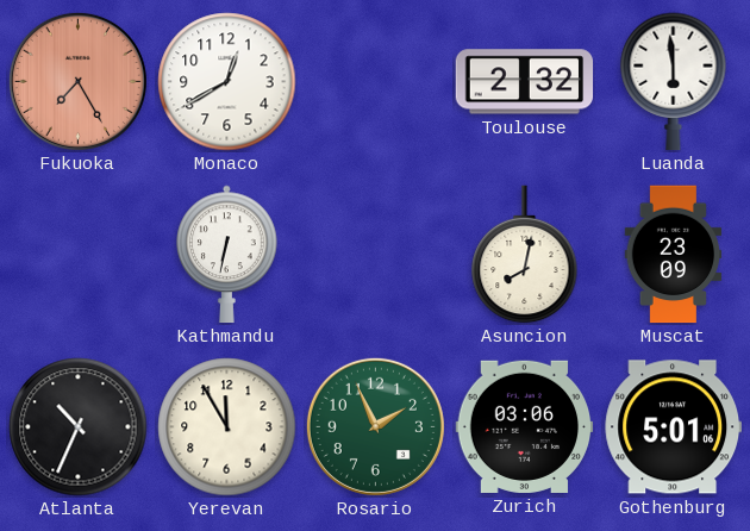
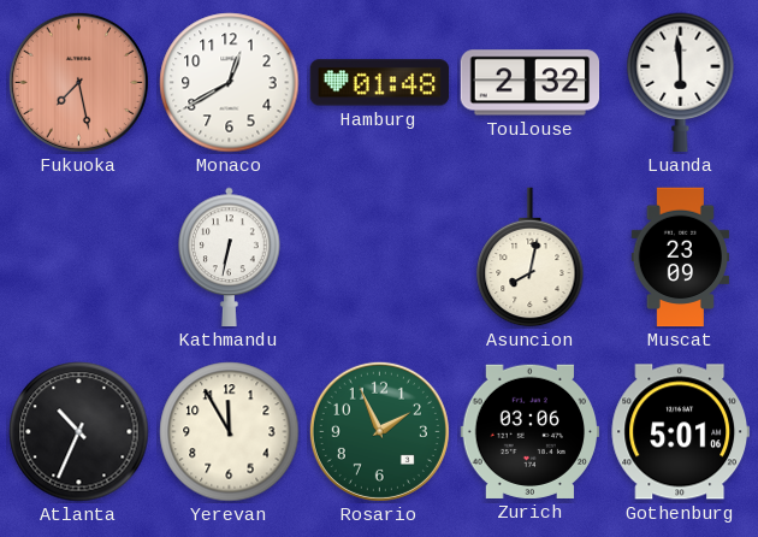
Fukuoka: 7:25 -> 7:28 (78, 82)
Hamburg: none -> 01:48 (380, 83)
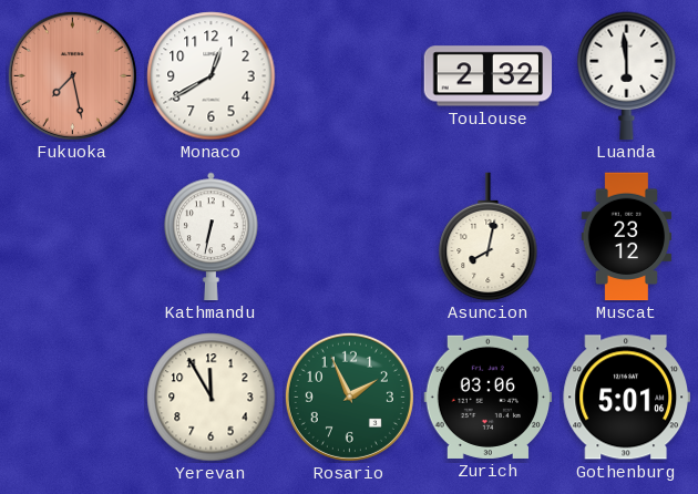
Hamburg: 01:48 -> none (380, 83)
Muscat: 23:09 -> 23:12 (627, 237)
Atlanta: 10:34 -> none (79, 432)
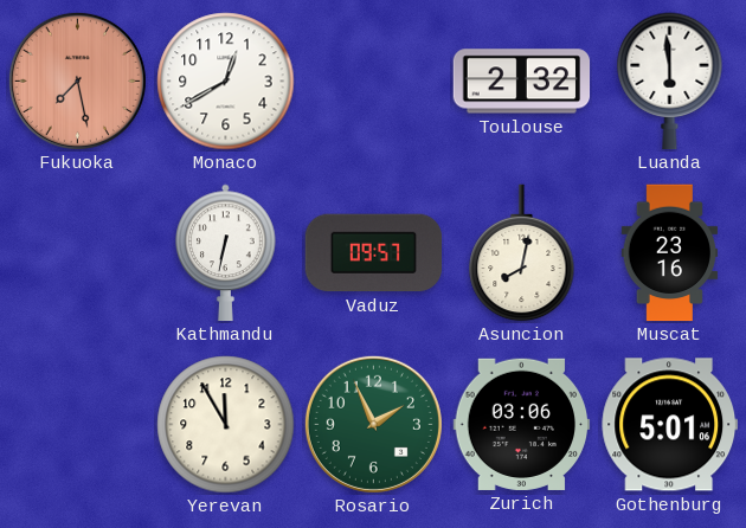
Vaduz: none -> 09:57 (374, 253)
Muscat: 23:12 -> 23:16 (670, 253)
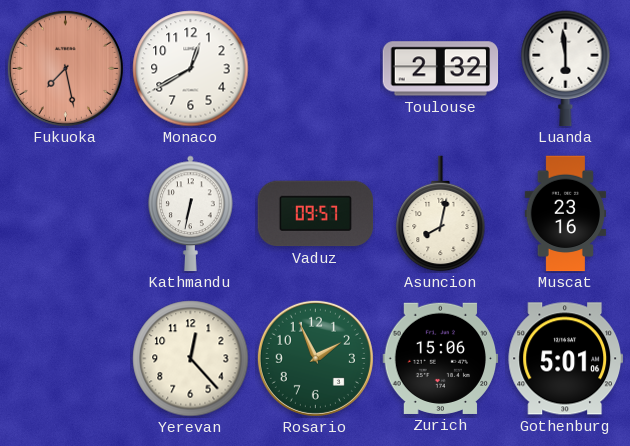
Yerevan: 11:55 -> 12:23 (191, 359)
Zurich: 03:06 -> 15:06 (441, 358)
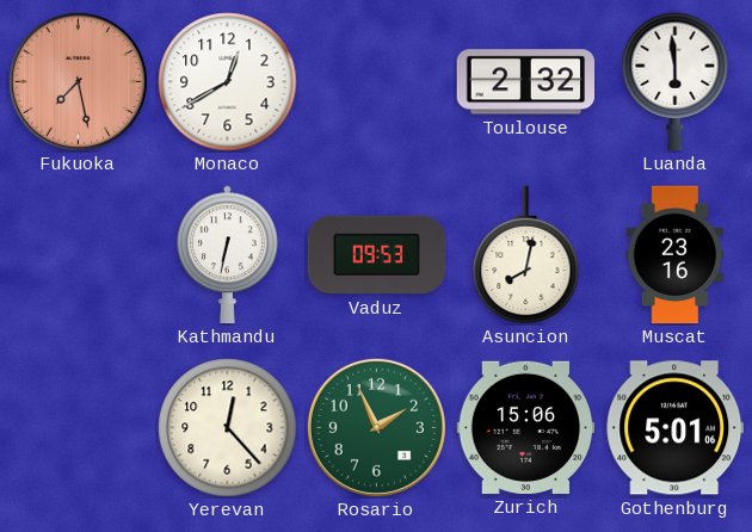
Vaduz: 09:57 -> 09:53 (377, 255)
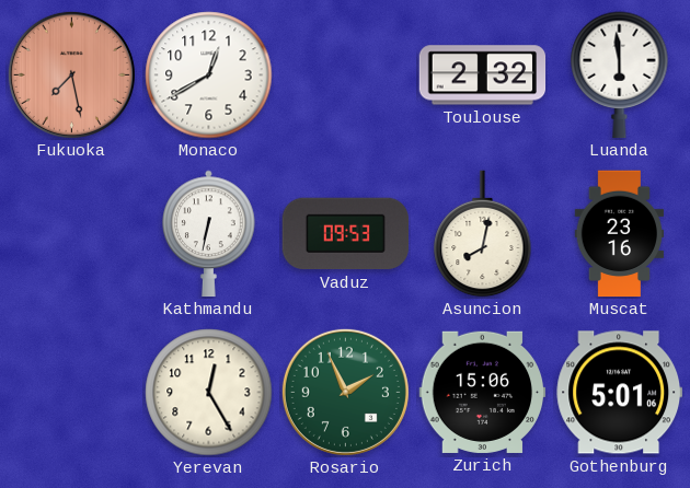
Yerevan: 12:23 -> 12:25 (209, 393)
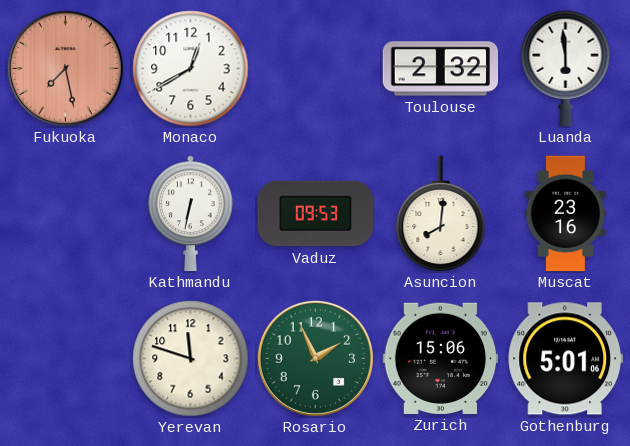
Asuncion: 8:02 -> 8:01 (441, 214)
Yerevan: 12:25 -> 11:48 (191, 359)
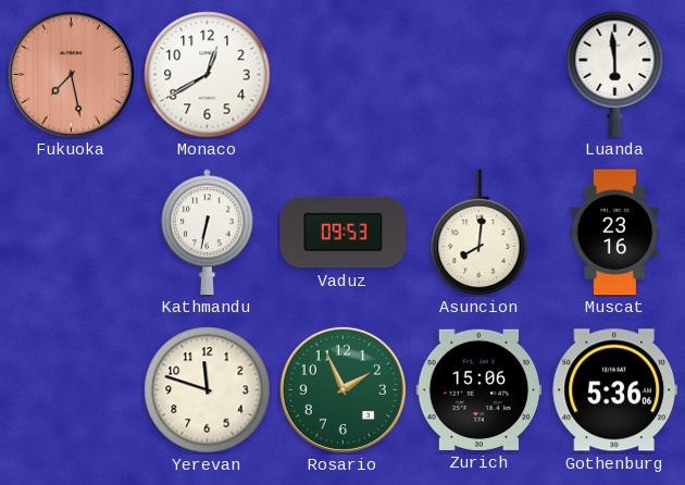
Toulouse: 2:32 -> none (441, 69)
Gothenburg: 5:01 -> 5:36 (614, 390)
